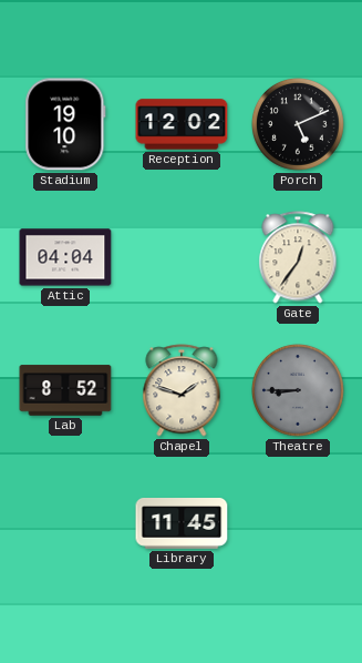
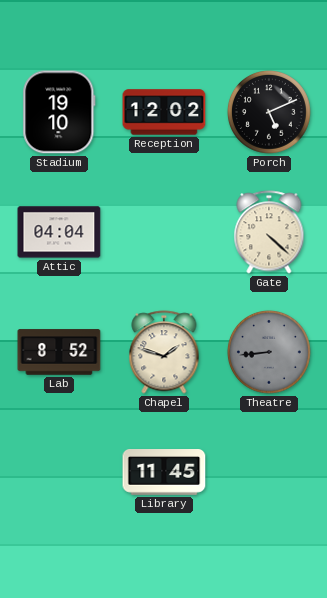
Gate: 12:36 -> 4:22 (269, 232)
Theatre: 8:45 -> 8:44 (269, 352)
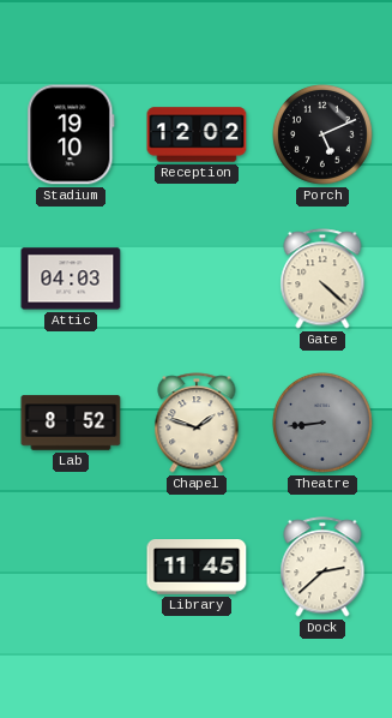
Attic: 04:04 -> 04:03 (71, 279)
Dock: none -> 2:38 (322, 567)
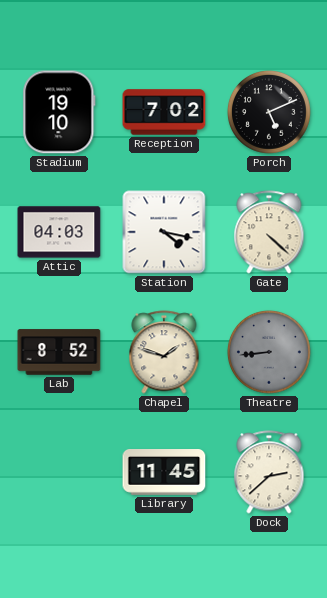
Reception: 12:02 -> 7:02 (164, 112)
Station: none -> 4:17 (164, 232)
